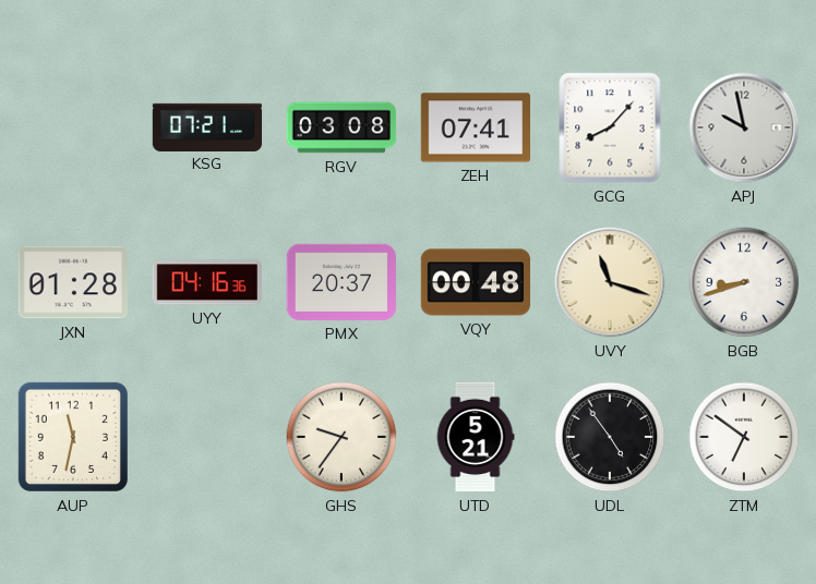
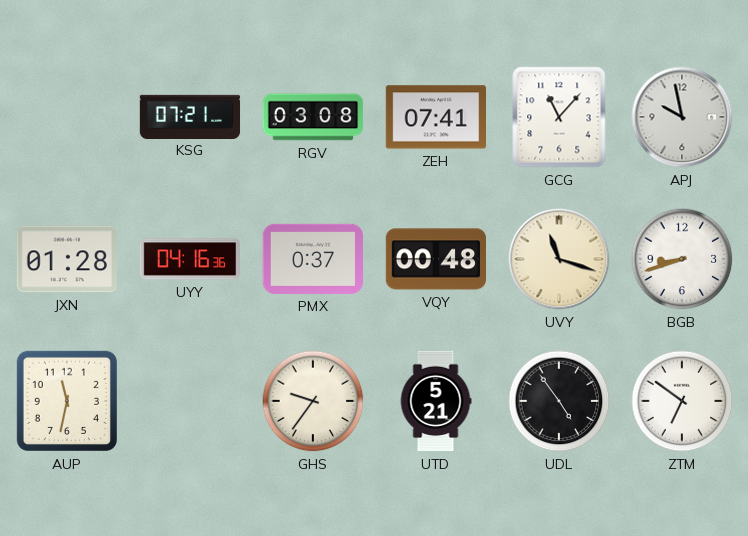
GCG: 8:07 -> 11:07 (559, 117)
PMX: 20:37 -> 0:37 (312, 259)
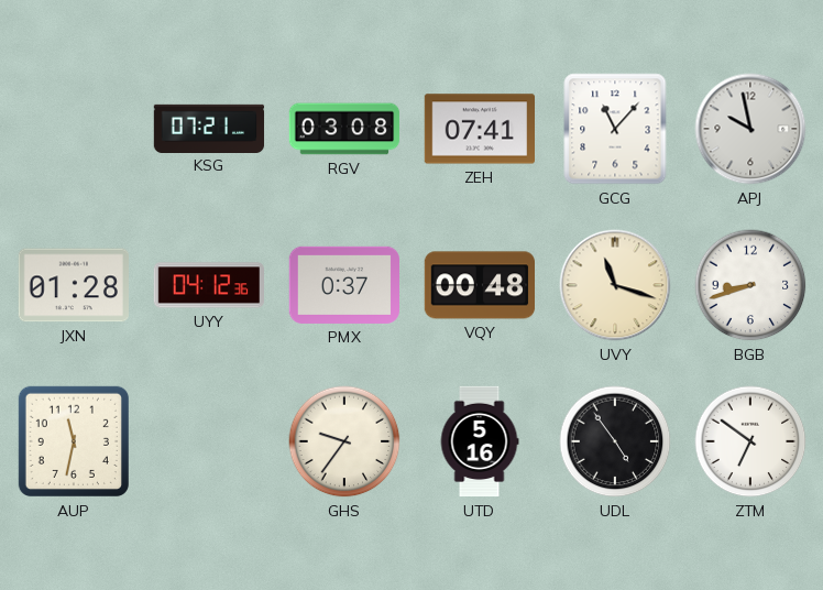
UYY: 04:16 -> 04:12 (208, 285)
UTD: 5:21 -> 5:16 (480, 441)
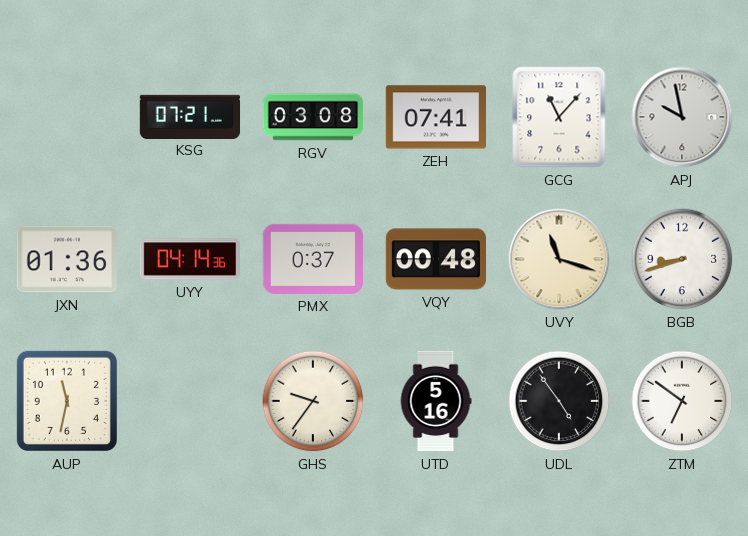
JXN: 01:28 -> 01:36 (66, 259)
UYY: 04:12 -> 04:14 (189, 259)
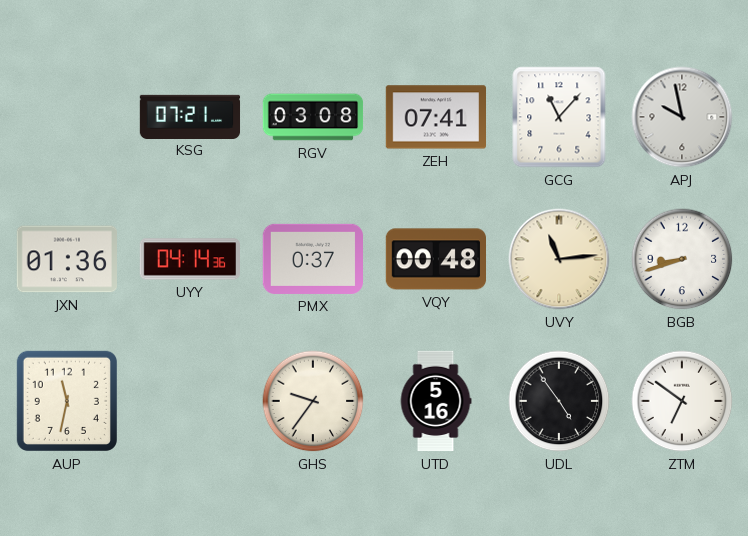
UVY: 11:18 -> 11:14 (559, 259)
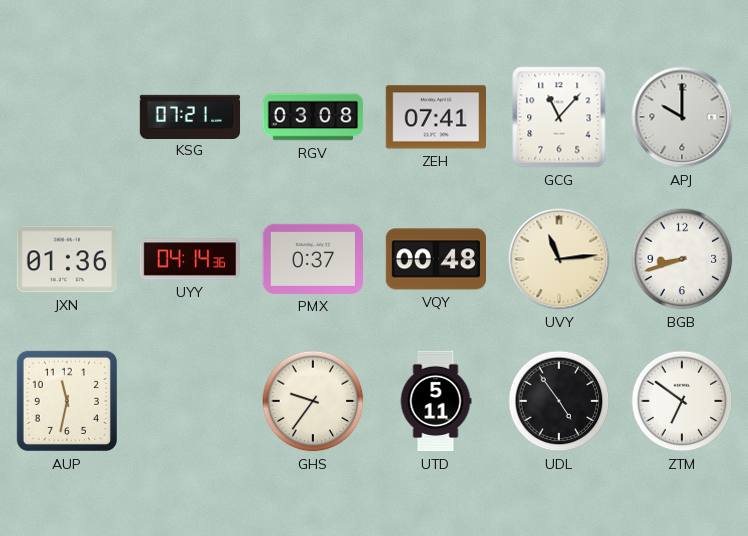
APJ: 9:58 -> 10:00 (682, 117)
UTD: 5:16 -> 5:11 (436, 401)
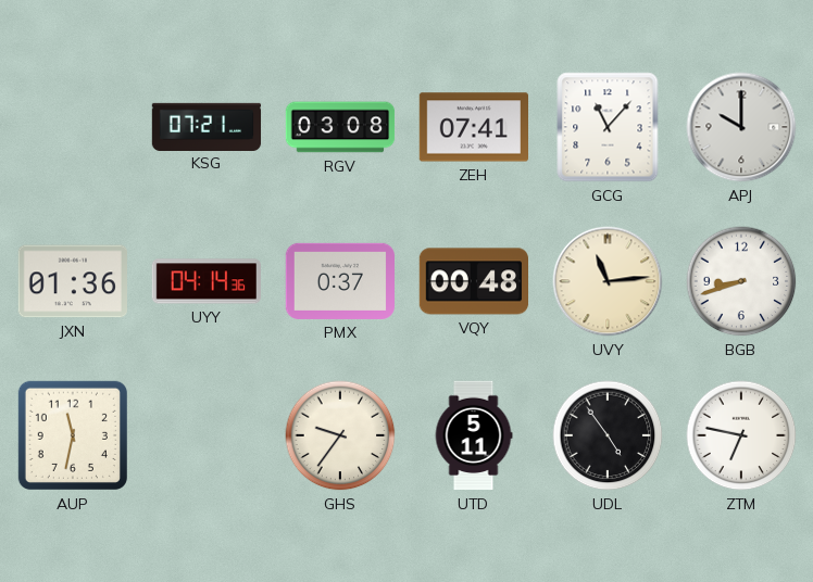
ZTM: 6:51 -> 6:47 (741, 435)
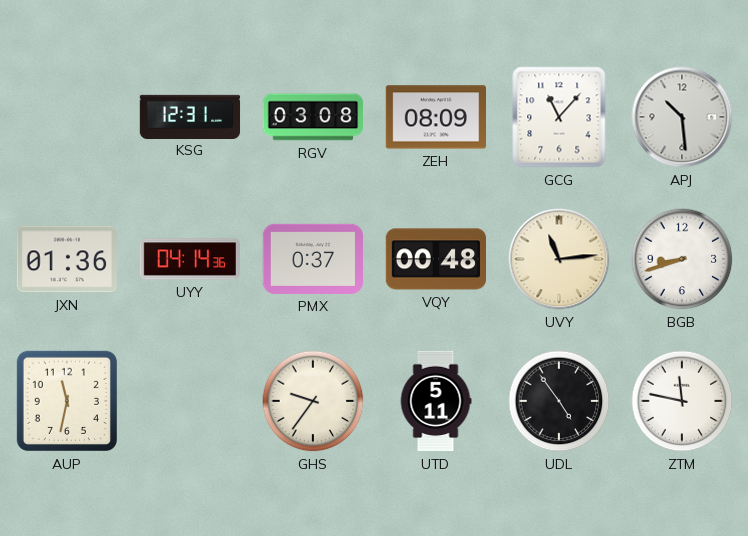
KSG: 07:21 -> 12:31 (190, 116)
ZEH: 07:41 -> 08:09 (435, 117)
APJ: 10:00 -> 10:29 (682, 117)
ZTM: 6:47 -> 11:47 (682, 401)
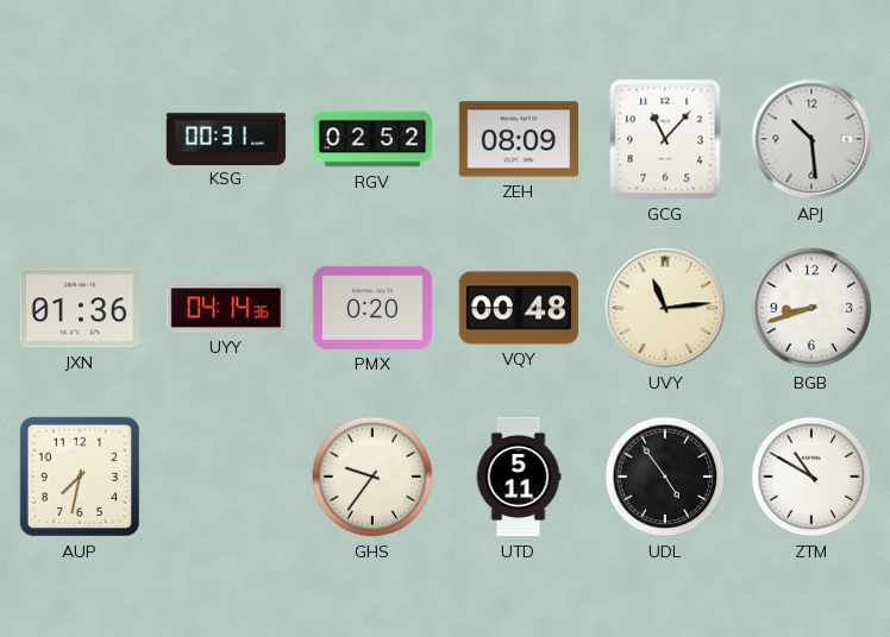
KSG: 12:31 -> 00:31 (226, 138)
RGV: 03:08 -> 02:52 (372, 139)
PMX: 0:37 -> 0:20 (371, 308)
AUP: 11:32 -> 7:32 (80, 477)
ZTM: 11:47 -> 10:50 (811, 477)
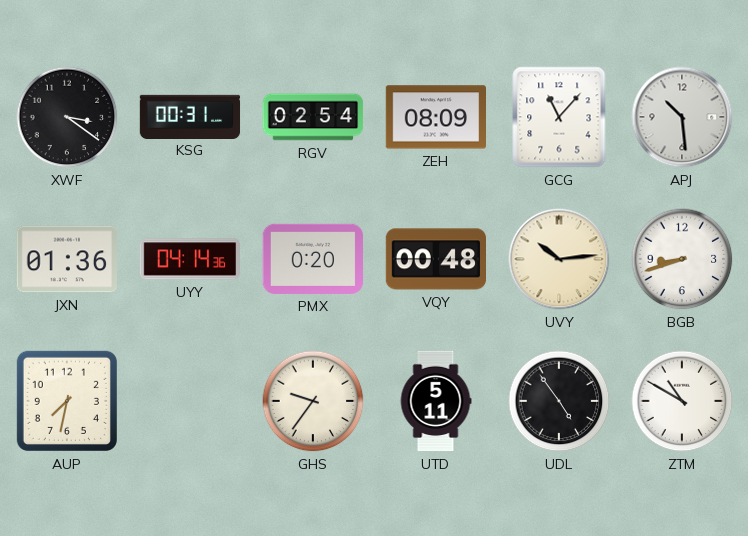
XWF: none -> 3:21 (67, 117)
RGV: 02:52 -> 02:54 (313, 117)
UVY: 11:14 -> 10:14 (559, 259)
